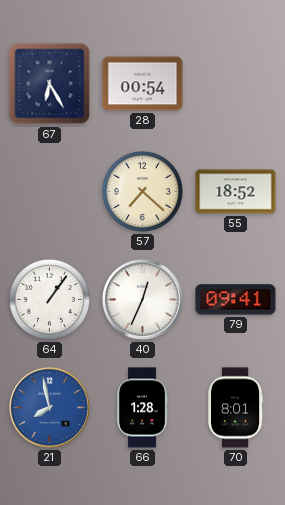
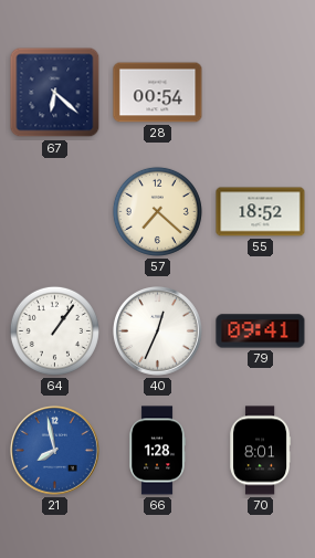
67: 6:25 -> 6:22 (55, 93)
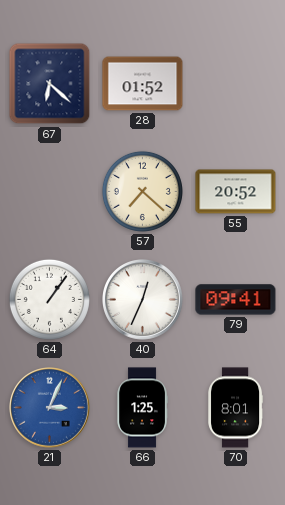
28: 00:54 -> 01:52 (143, 84)
55: 18:52 -> 20:52 (236, 192)
21: 7:58 -> 3:04 (50, 408)
66: 1:28 -> 1:25 (142, 408)
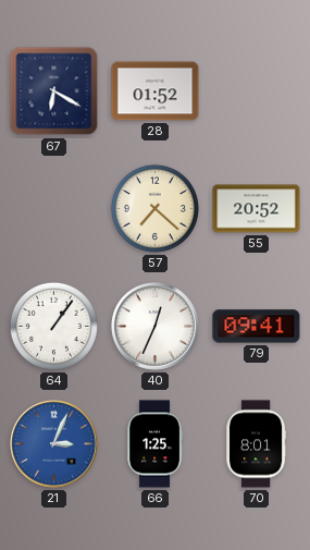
67: 6:22 -> 6:20 (54, 91)
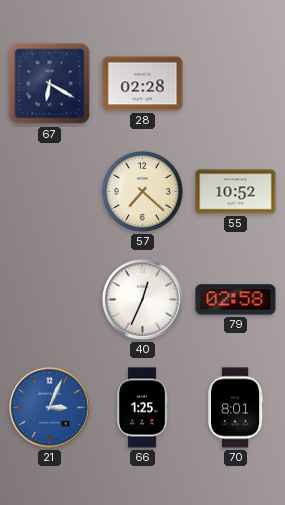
28: 01:52 -> 02:28 (143, 84)
55: 20:52 -> 10:52 (236, 192)
64: 1:06 -> none (53, 326)
79: 09:41 -> 02:58 (236, 300)
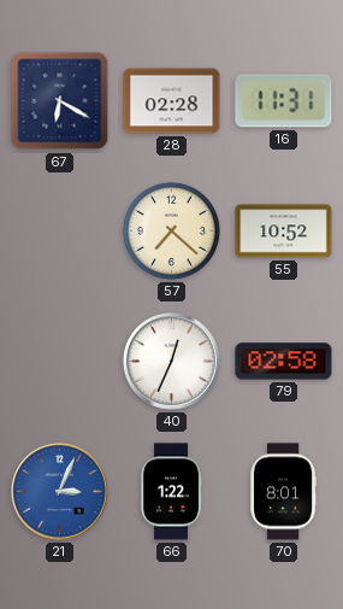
16: none -> 11:31 (284, 101)
66: 1:25 -> 1:22 (171, 492)
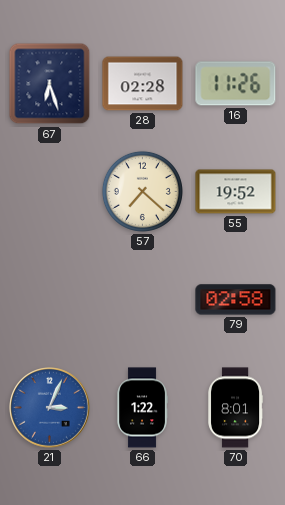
67: 6:20 -> 6:27 (50, 84)
16: 11:31 -> 11:26 (236, 84)
55: 10:52 -> 19:52 (236, 192)
40: 12:34 -> none (172, 362)
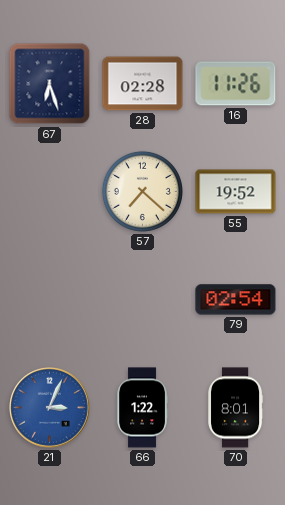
79: 02:58 -> 02:54 (236, 300)
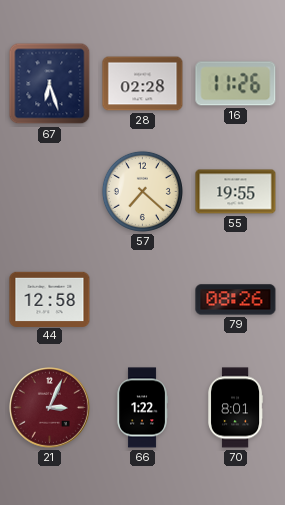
55: 19:52 -> 19:55 (236, 192)
44: none -> 12:58 (50, 299)
79: 02:54 -> 08:26 (236, 300)
21 dial: blue -> burgundy (50, 408)
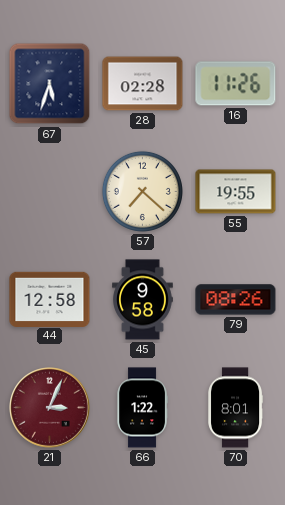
67: 6:27 -> 5:33 (50, 84)
45: none -> 9:58 (143, 300)
